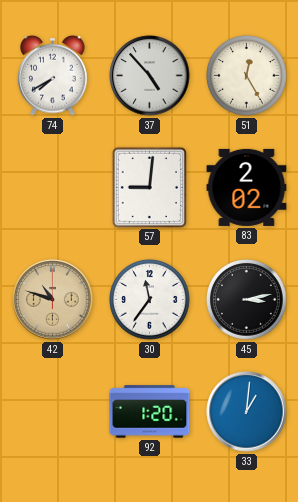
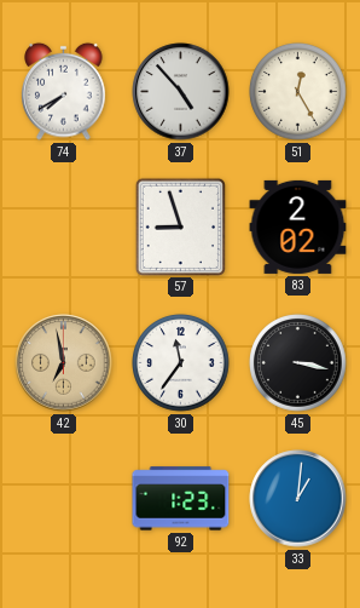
57: 9:01 -> 8:57 (180, 226)
42: 10:48 -> 6:58 (64, 363)
45: 3:13 -> 3:17 (298, 363)
92: 1:20 -> 1:23 (181, 499)
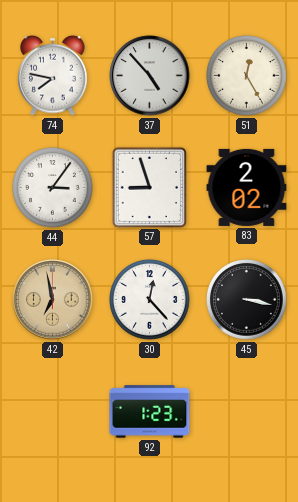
74: 7:40 -> 7:47 (53, 75)
44: none -> 3:06 (53, 188)
30: 11:36 -> 12:23 (150, 300)
33: 1:01 -> none (298, 499)
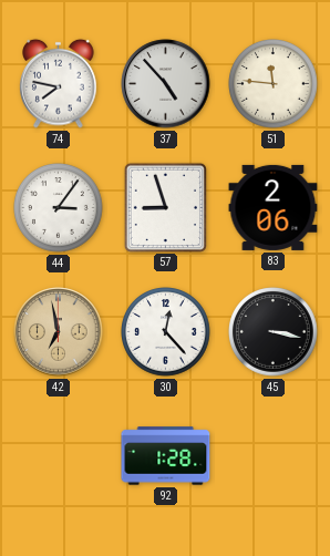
51: 12:25 -> 11:46 (274, 84)
83: 2:02 -> 2:06 (274, 207)
92: 1:23 -> 1:28 (166, 456)
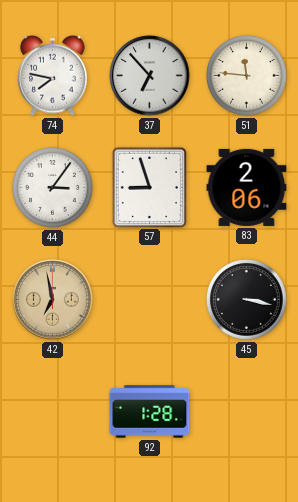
37: 4:53 -> 6:53 (150, 76)
30: 12:23 -> none (166, 332)
